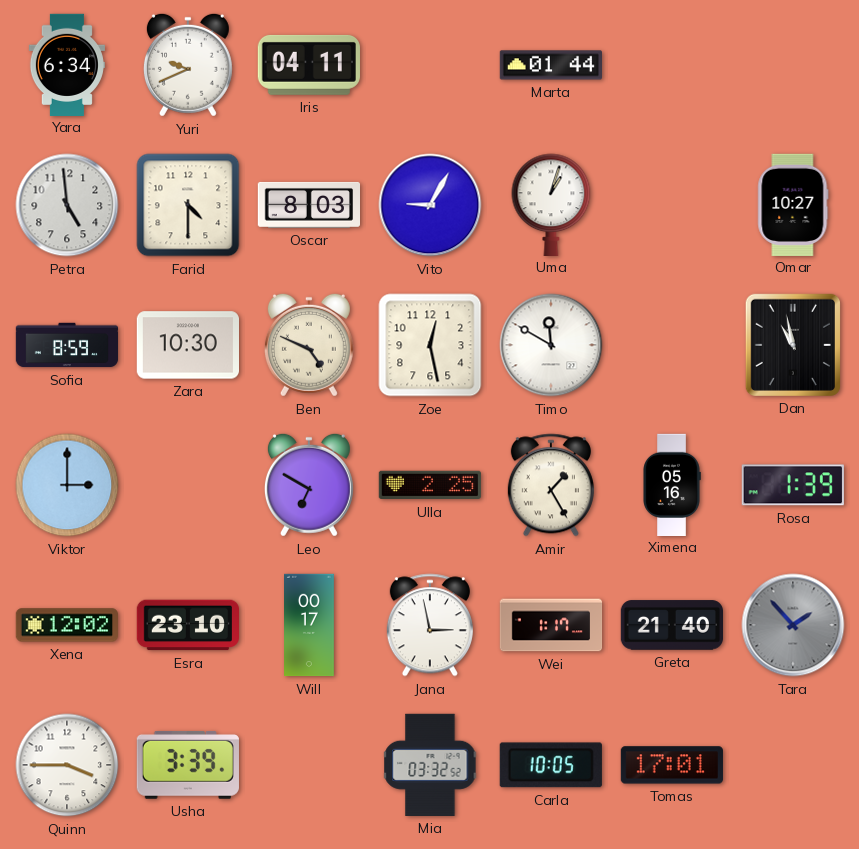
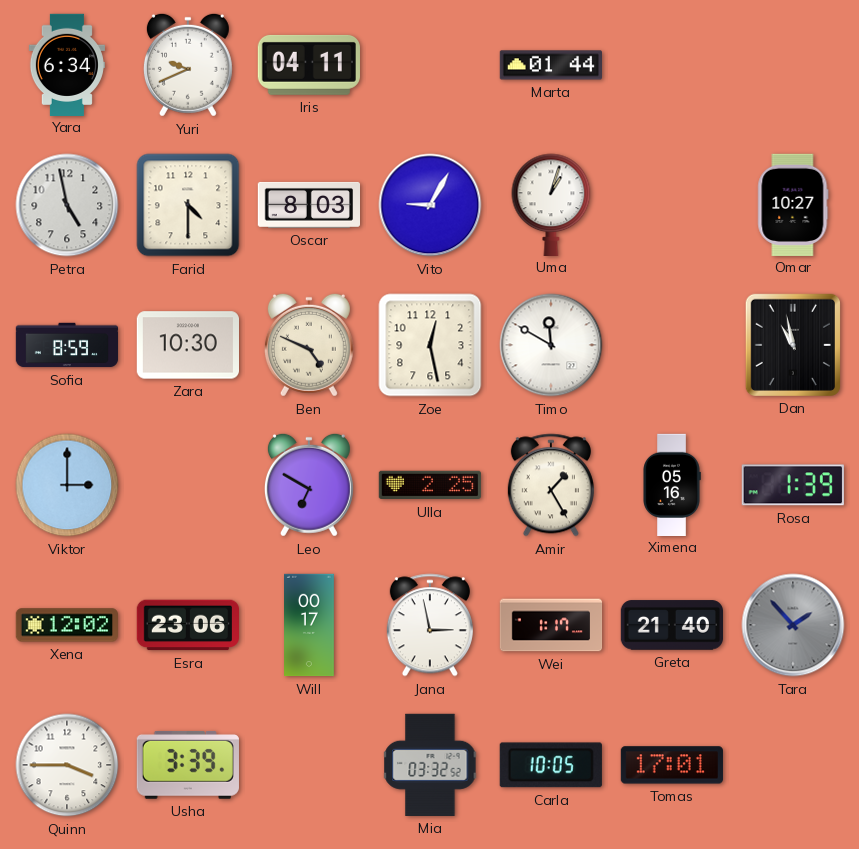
Petra: 4:59 -> 4:58 (67, 205)
Esra: 23:10 -> 23:06 (187, 625)
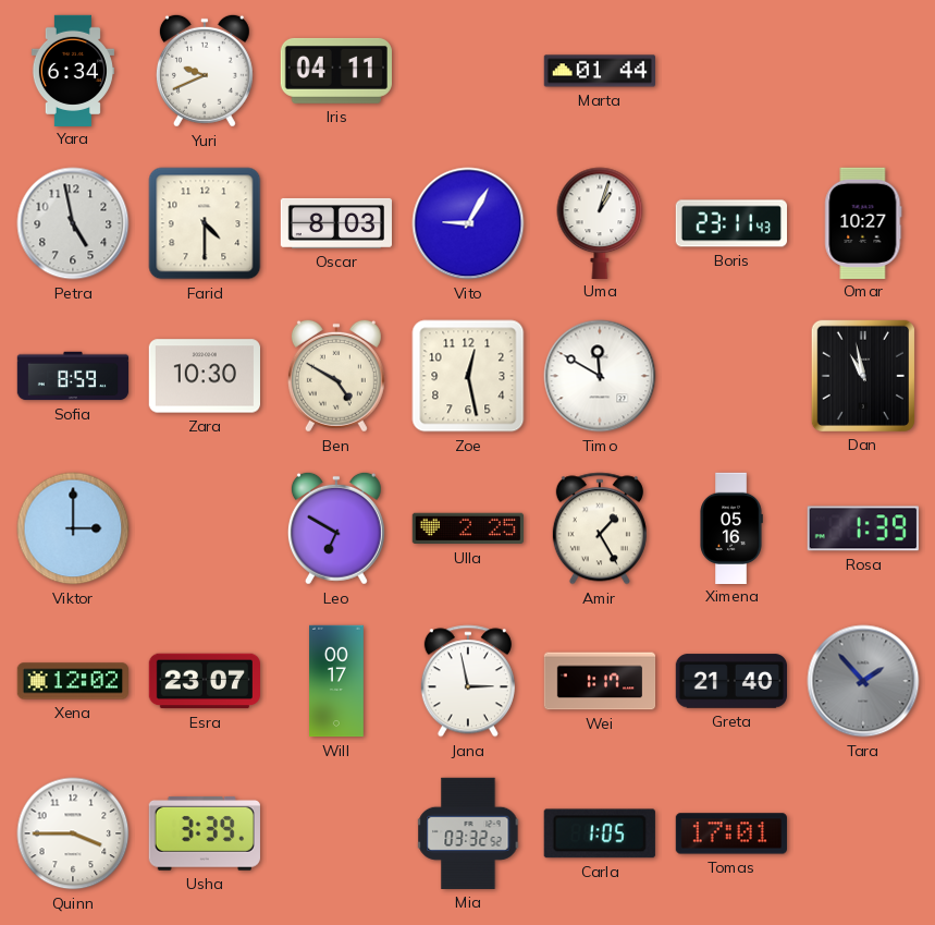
Boris: none -> 23:11 (730, 223)
Ben: 4:49 -> 4:50 (336, 376)
Esra: 23:06 -> 23:07 (204, 681)
Carla: 10:05 -> 1:05 (600, 833)
